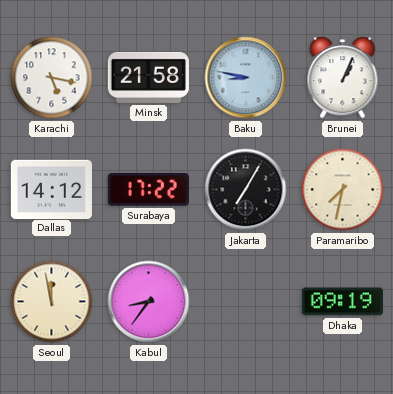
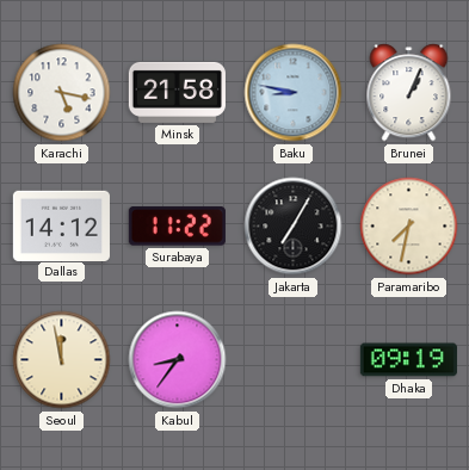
Surabaya: 17:22 -> 11:22 (177, 227)
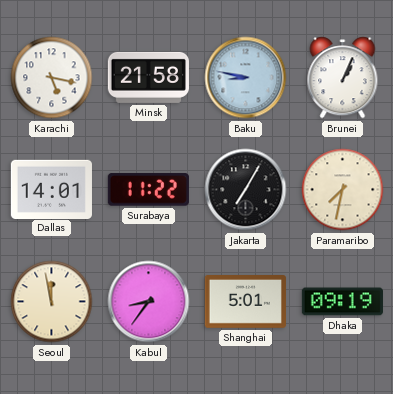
Dallas: 14:12 -> 14:01 (51, 189)
Shanghai: none -> 5:01 (245, 302)
